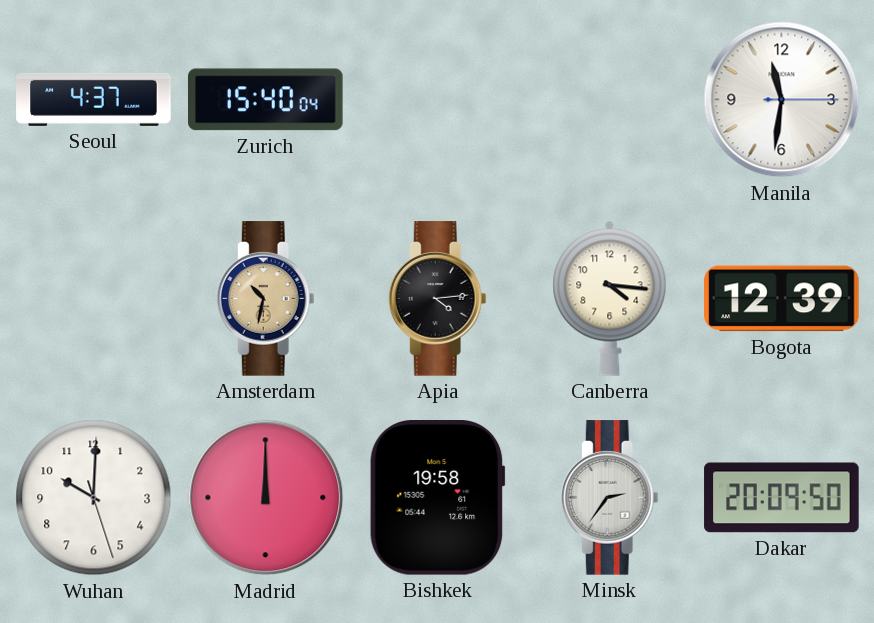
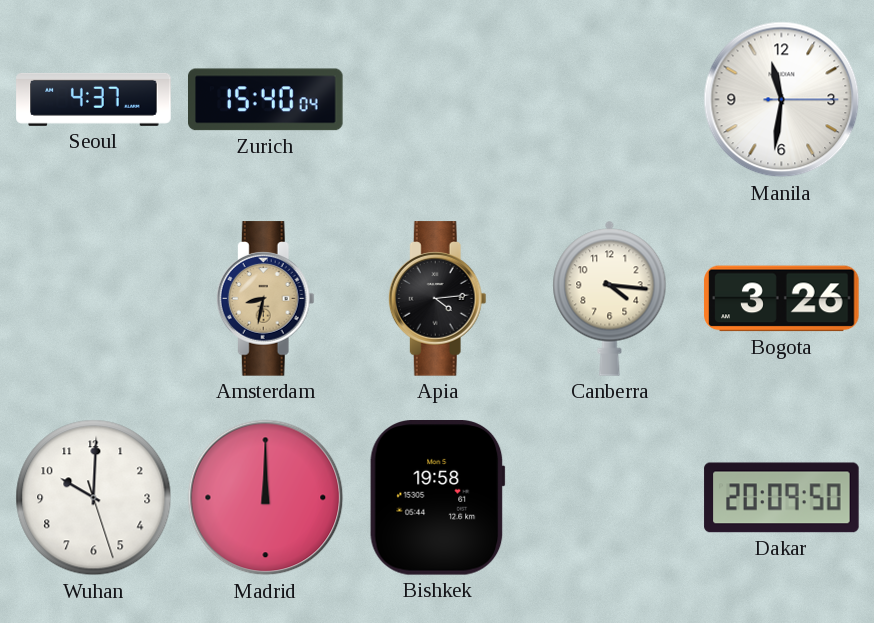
Amsterdam: 10:32 -> 8:32 (265, 299)
Bogota: 12:39 -> 3:26 (782, 299)
Minsk: 2:36 -> none (609, 498)
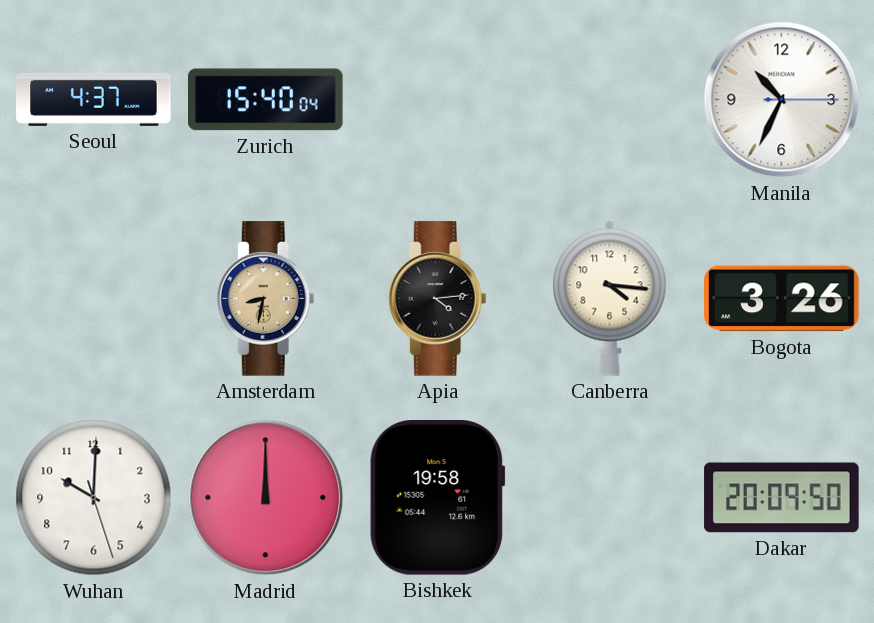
Manila: 11:31 -> 10:34 (782, 100)
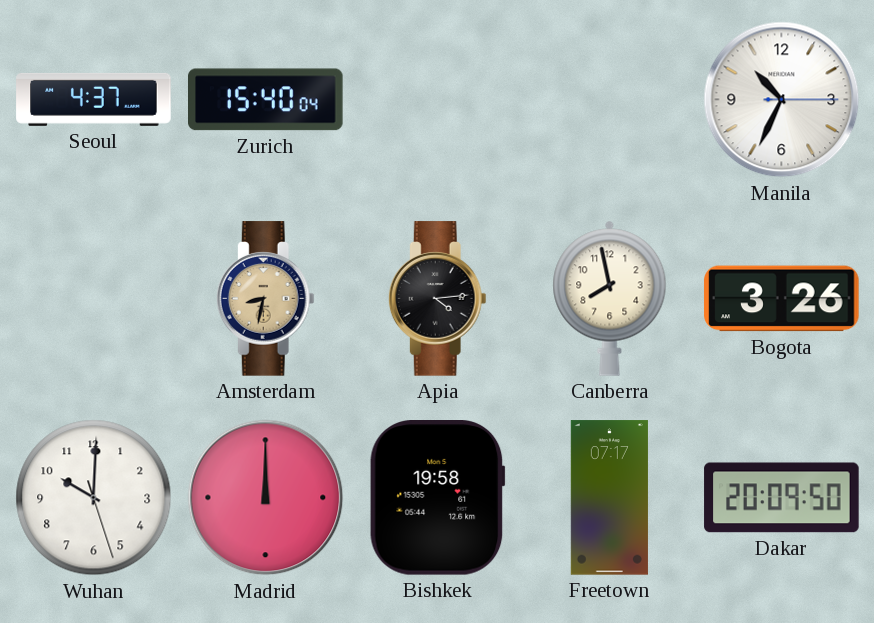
Canberra: 4:16 -> 7:58 (610, 298)
Freetown: none -> 07:17 (609, 498)
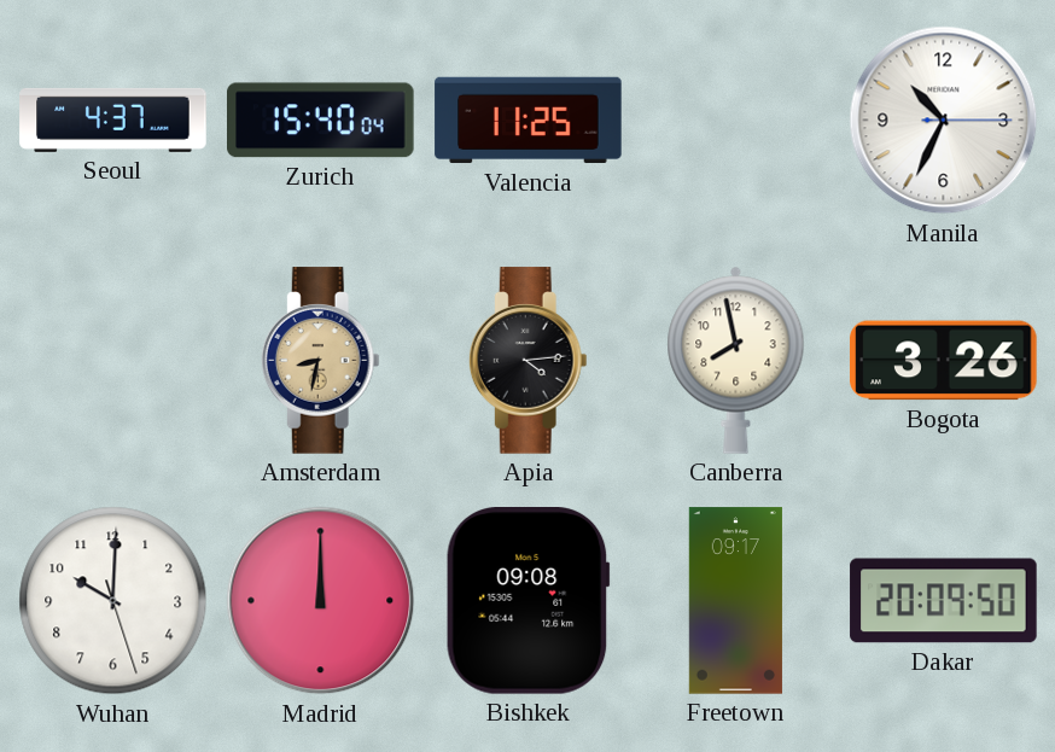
Valencia: none -> 11:25 (529, 121)
Bishkek: 19:58 -> 09:08 (527, 601)
Freetown: 07:17 -> 09:17 (735, 601)
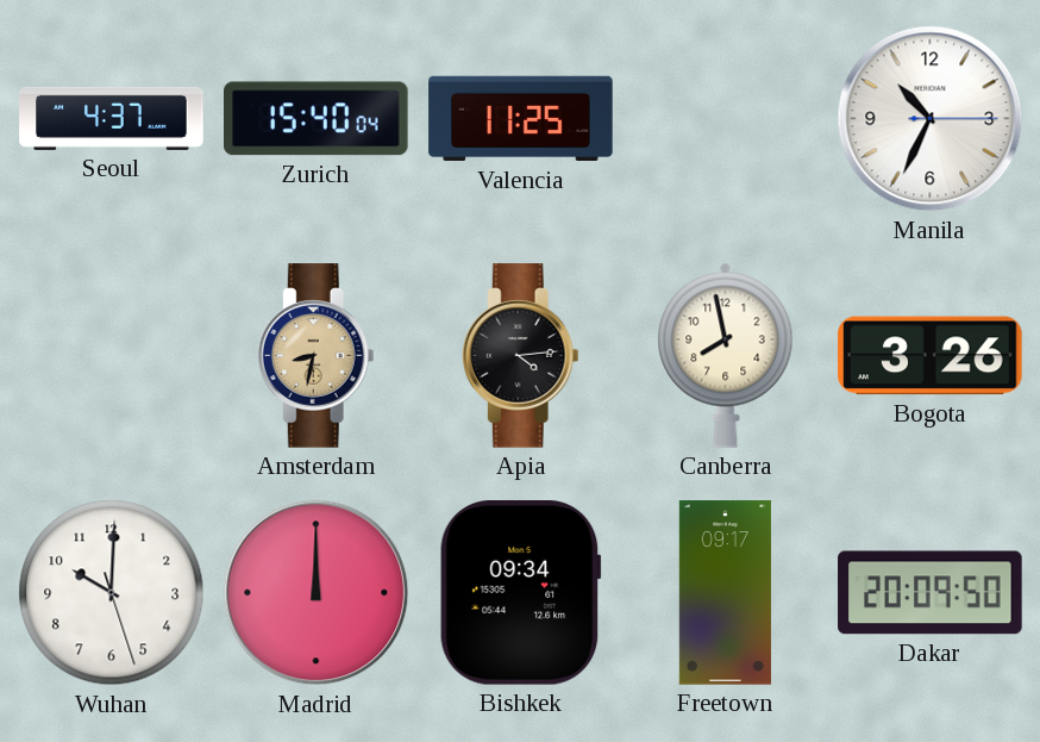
Bishkek: 09:08 -> 09:34 (520, 593)
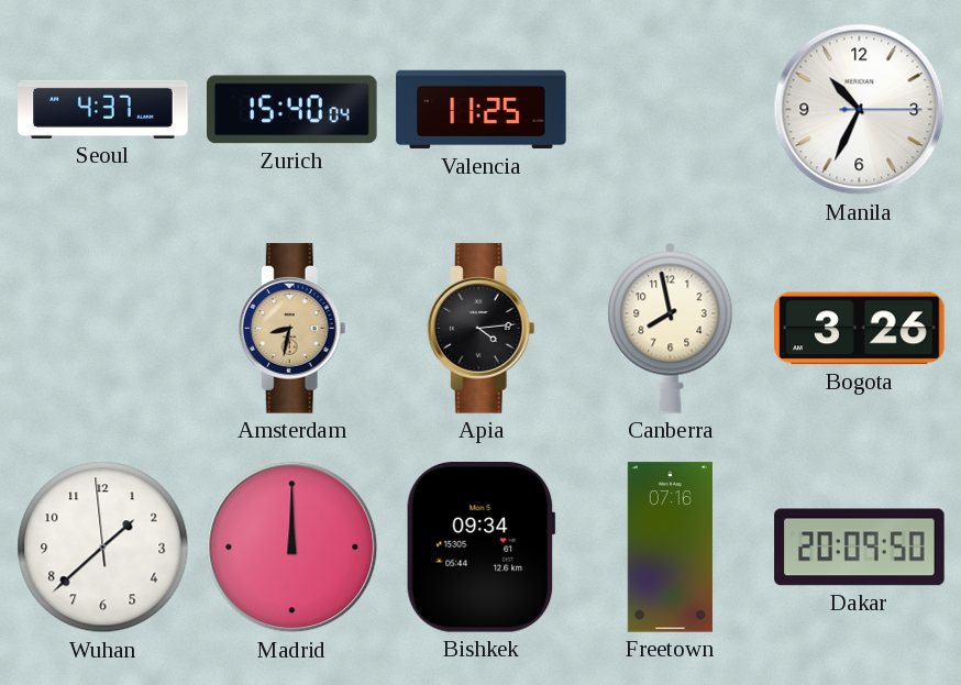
Wuhan: 10:00 -> 1:37 (103, 548)
Freetown: 09:17 -> 07:16 (670, 548)
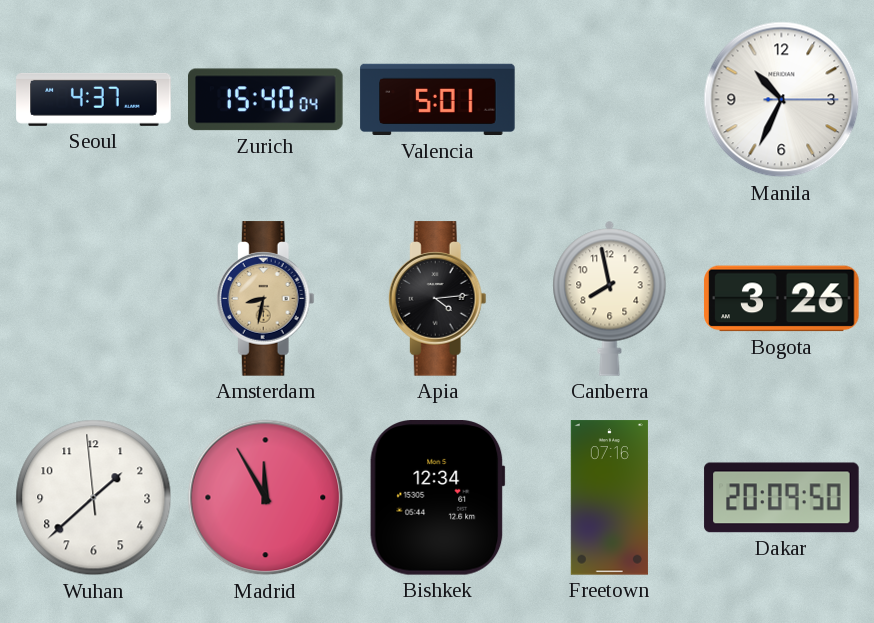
Valencia: 11:25 -> 5:01 (438, 100)
Madrid: 12:00 -> 11:55 (266, 498)
Bishkek: 09:34 -> 12:34 (437, 498)
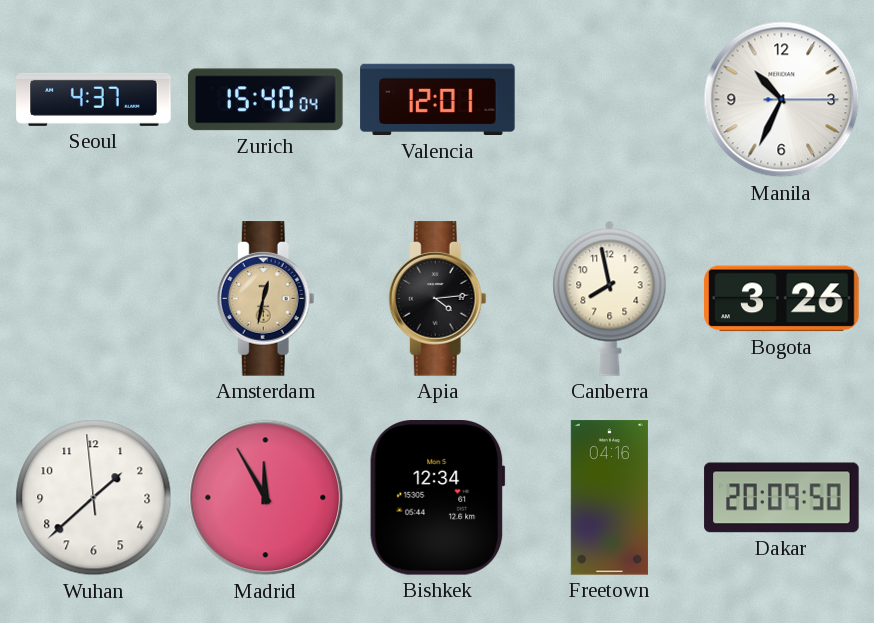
Valencia: 5:01 -> 12:01 (438, 100)
Amsterdam: 8:32 -> 12:32 (265, 299)
Freetown: 07:16 -> 04:16 (609, 498)
